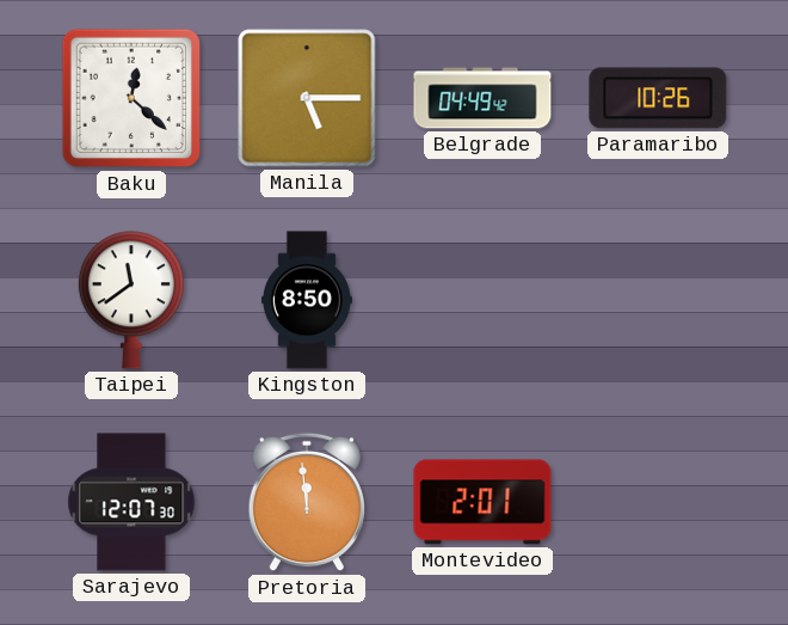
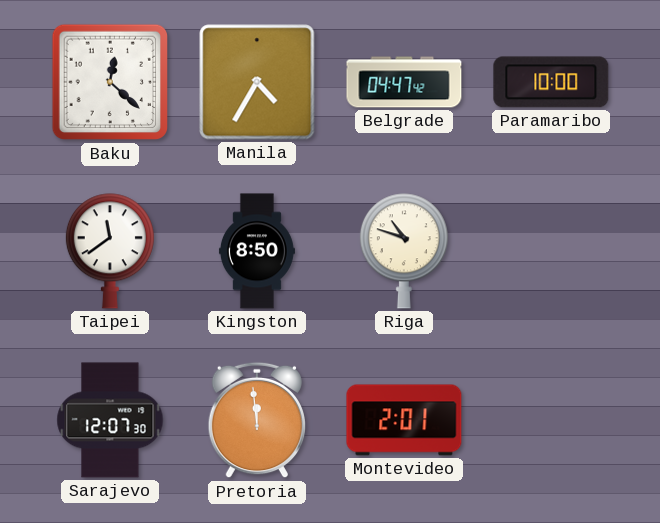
Manila: 5:15 -> 4:35 (257, 82)
Belgrade: 04:49 -> 04:47 (404, 82)
Paramaribo: 10:26 -> 10:00 (551, 82)
Riga: none -> 10:48 (404, 251)
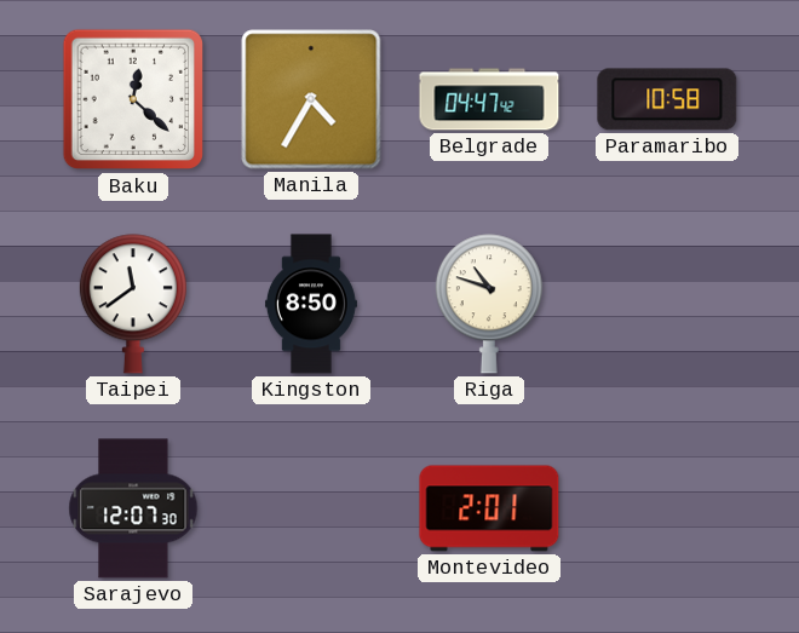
Paramaribo: 10:00 -> 10:58 (667, 99)
Pretoria: 11:59 -> none (257, 420)
